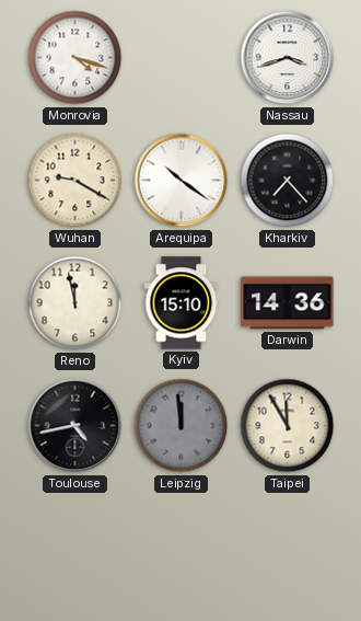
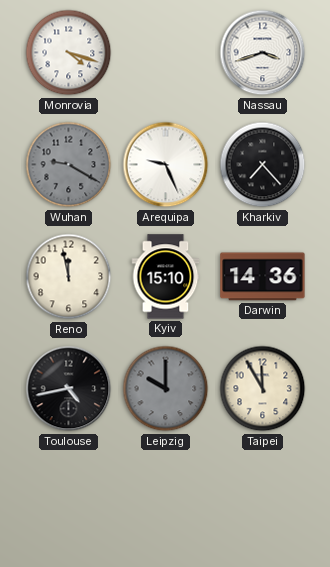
Wuhan dial: cream -> grey (69, 165)
Arequipa: 10:21 -> 9:26 (166, 165)
Leipzig: 11:59 -> 10:00 (166, 389)
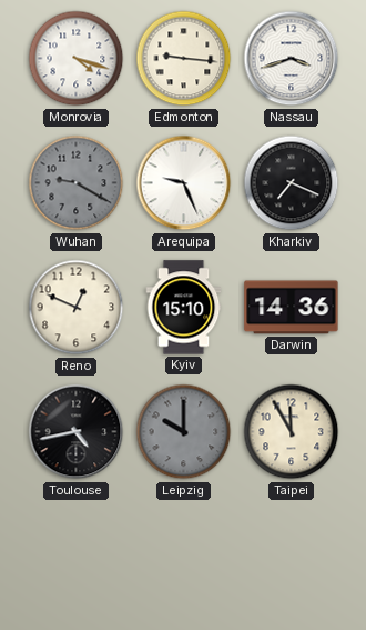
Edmonton: none -> 9:16 (184, 59)
Kharkiv: 7:23 -> 7:19 (292, 183)
Reno: 11:58 -> 12:49 (77, 308)
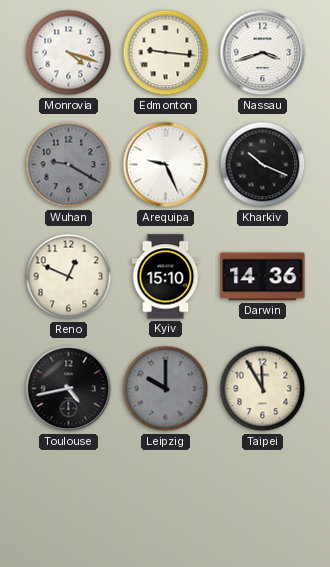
Kharkiv: 7:19 -> 10:19 (263, 165)
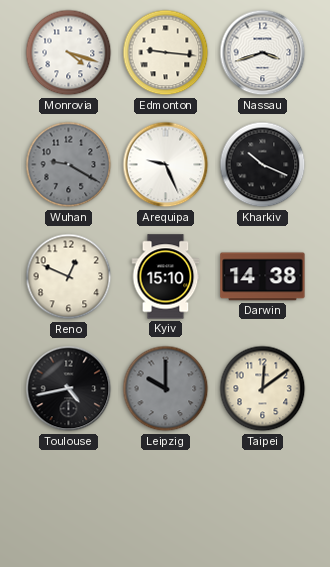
Darwin: 14:36 -> 14:38 (263, 277)
Taipei: 11:55 -> 12:09 (263, 389)
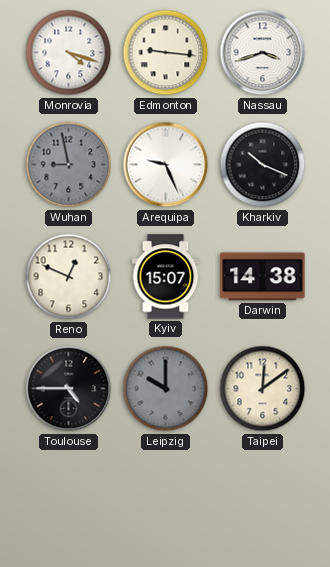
Wuhan: 9:20 -> 8:58 (69, 165)
Kyiv: 15:10 -> 15:07 (166, 277)
Toulouse: 4:43 -> 4:45 (69, 389)
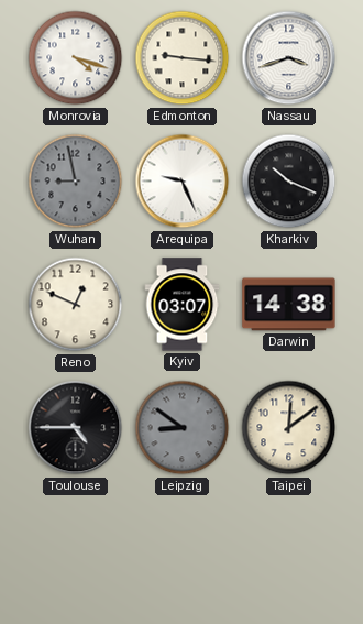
Kyiv: 15:07 -> 03:07 (183, 305)
Leipzig: 10:00 -> 8:51 (183, 428)
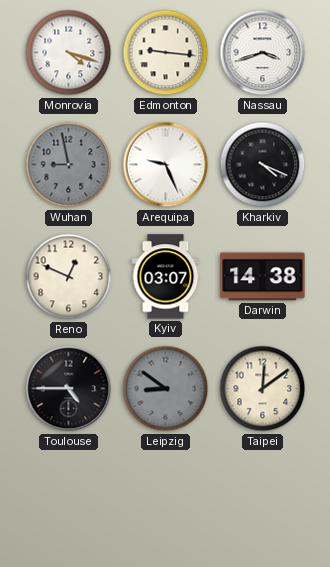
Kharkiv: 10:19 -> 4:19 (263, 165)
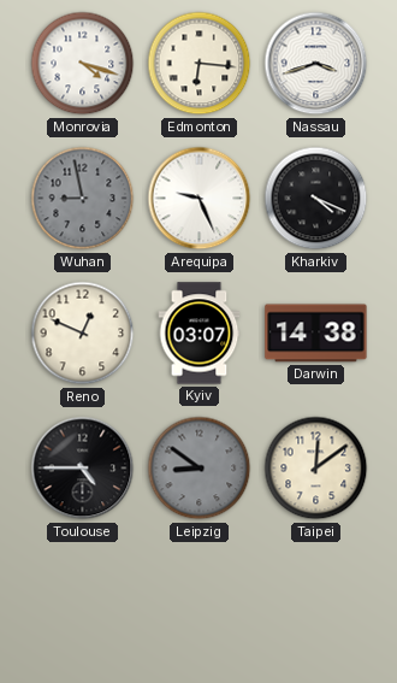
Edmonton: 9:16 -> 6:16 (200, 64)
